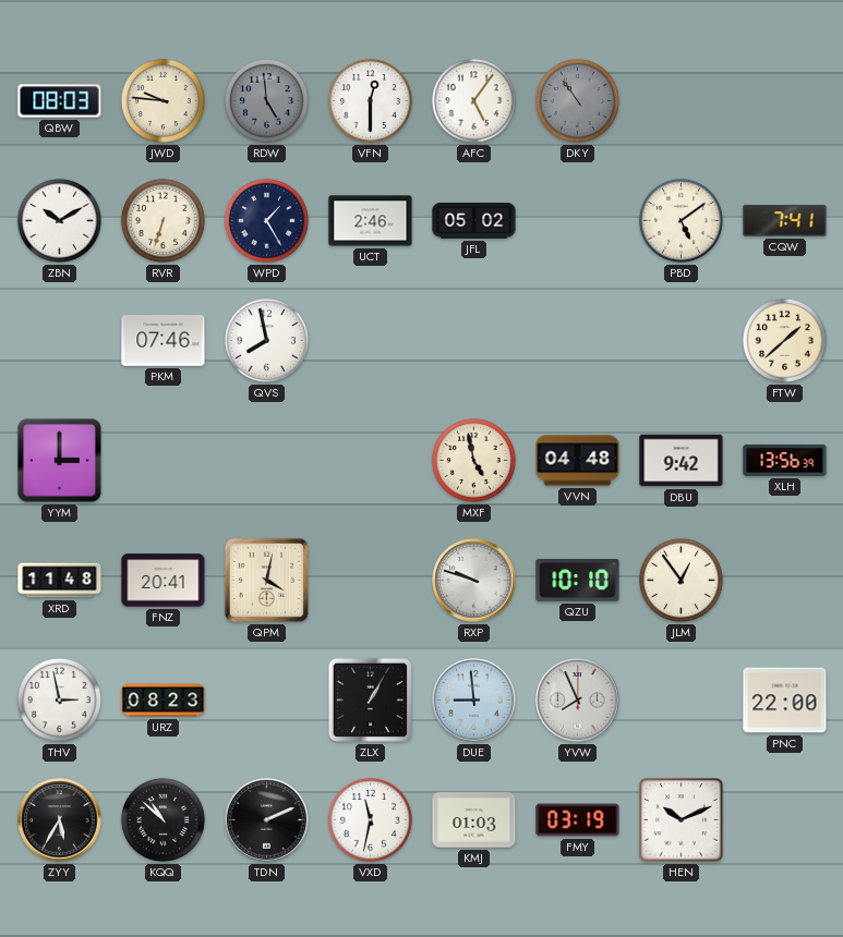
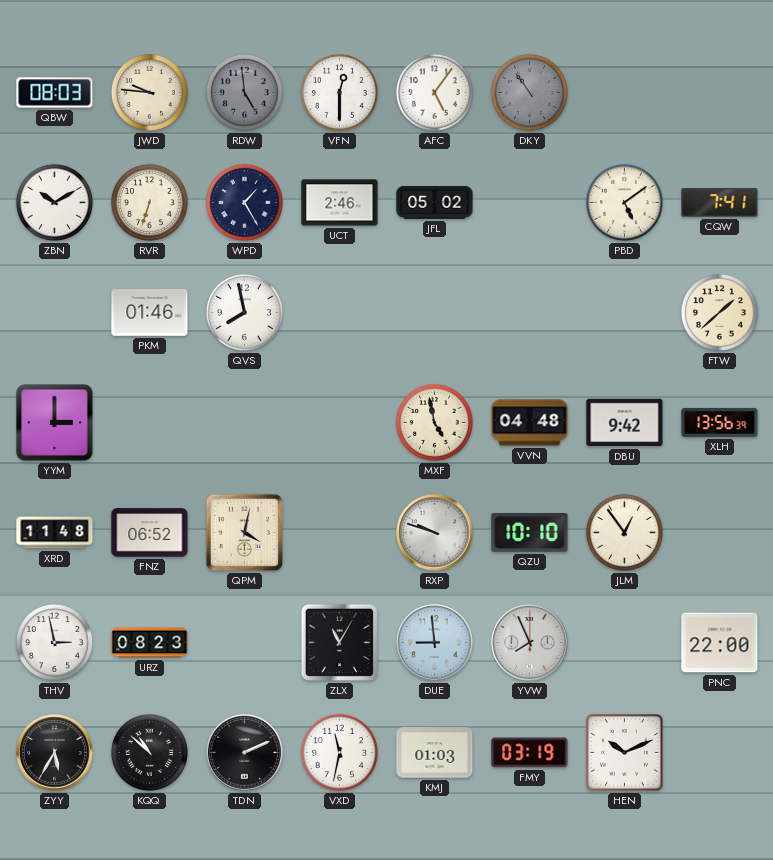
PKM: 07:46 -> 01:46 (150, 313)
FNZ: 20:41 -> 06:52 (150, 533)
ZLX: 1:05 -> 11:05 (339, 642)
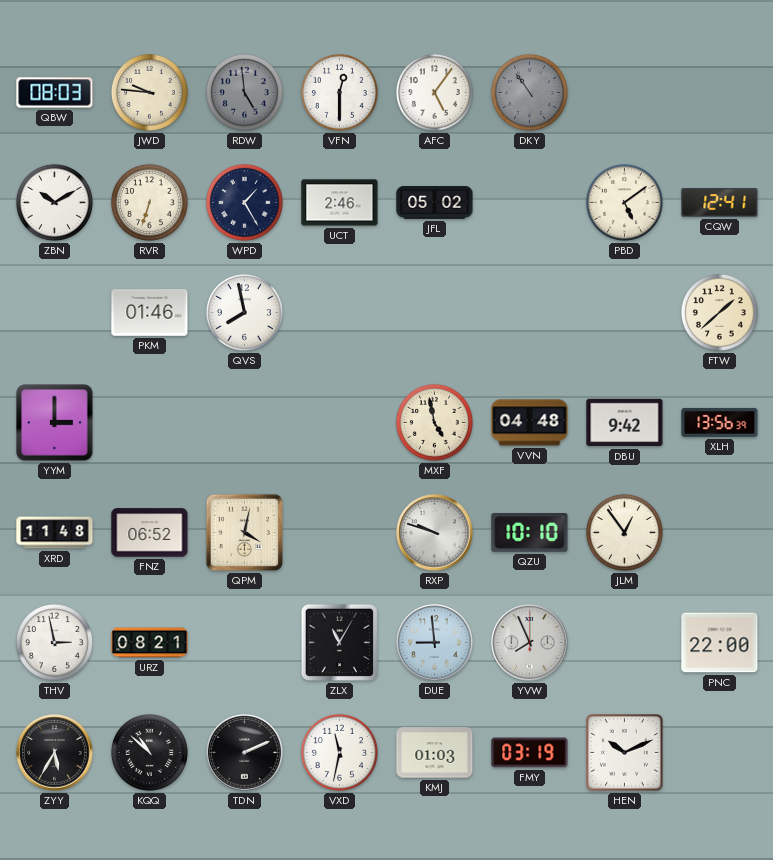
CQW: 7:41 -> 12:41 (720, 203)
URZ: 08:23 -> 08:21 (150, 643)
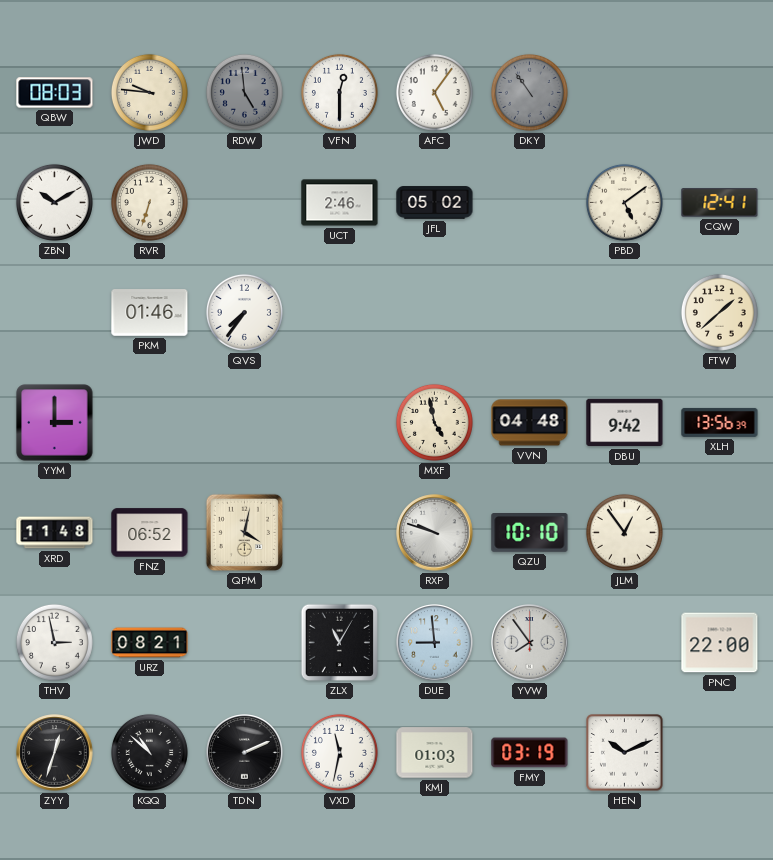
WPD: 1:25 -> none (244, 202)
QVS: 7:58 -> 7:36 (244, 312)
YVW: 7:56 -> 7:54 (530, 643)
ZYY: 5:35 -> 12:33 (55, 753)
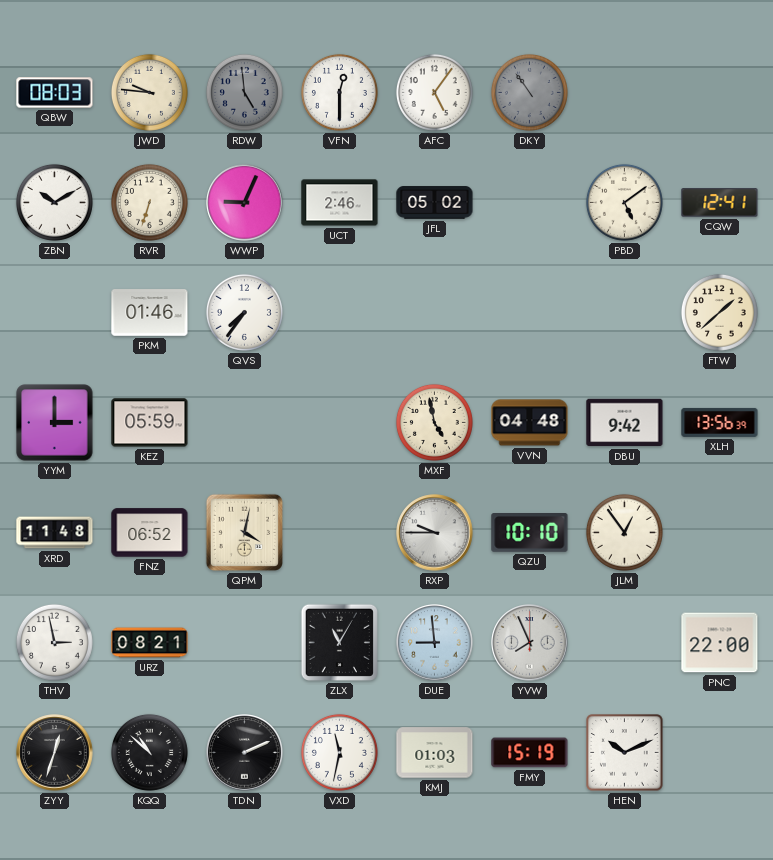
WWP: none -> 9:04 (245, 203)
KEZ: none -> 05:59 (150, 423)
RXP: 9:48 -> 9:45 (435, 533)
YVW: 7:54 -> 7:56 (530, 643)
FMY: 03:19 -> 15:19 (530, 753)
